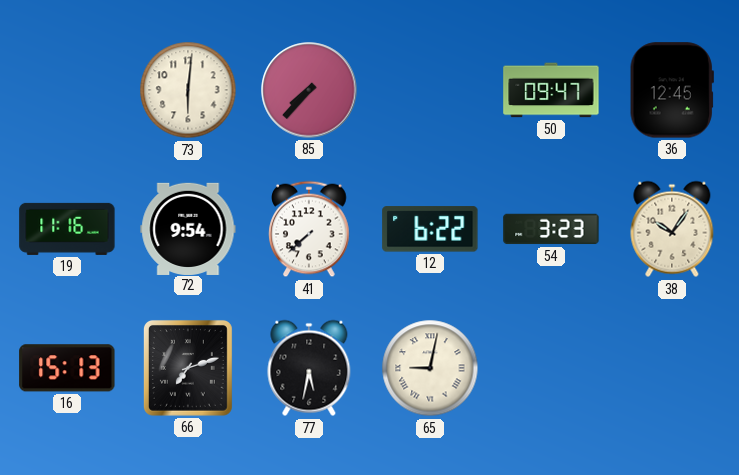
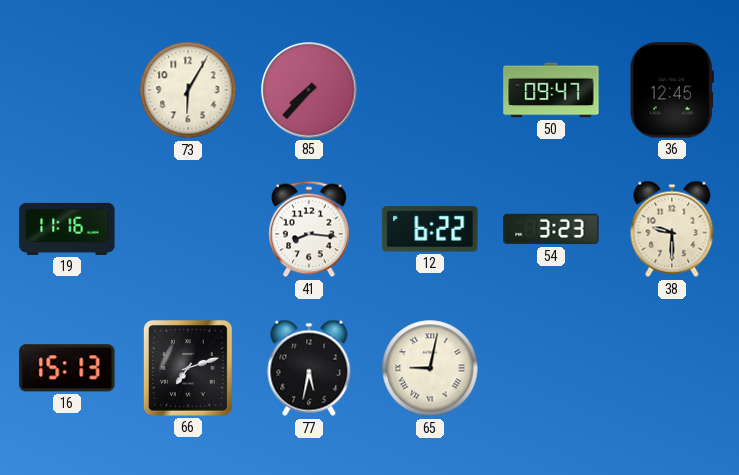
73: 6:01 -> 6:05 (188, 90)
72: 9:54 -> none (188, 228)
41: 7:38 -> 8:16 (309, 229)
38: 10:06 -> 9:30 (672, 229)
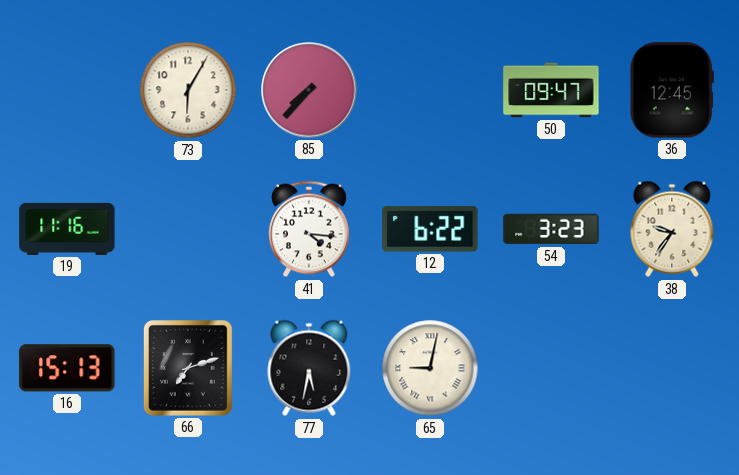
41: 8:16 -> 4:16 (309, 229)
38: 9:30 -> 9:36 (672, 229)
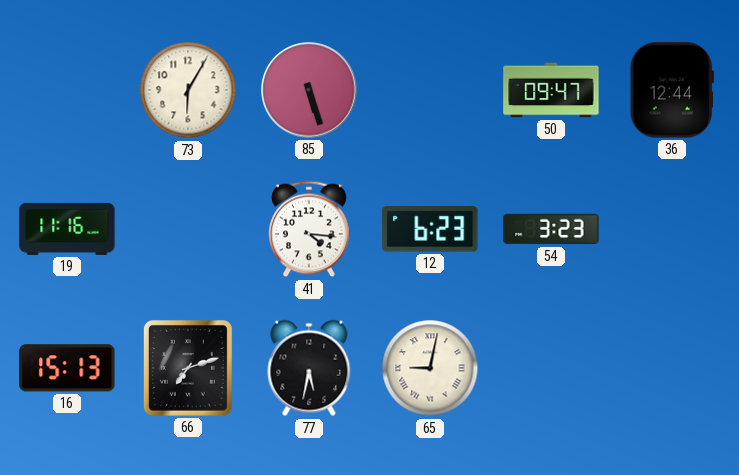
85: 7:37 -> 5:27 (309, 90)
36: 12:45 -> 12:44 (672, 90)
12: 6:22 -> 6:23 (430, 229)
38: 9:36 -> none (672, 229)
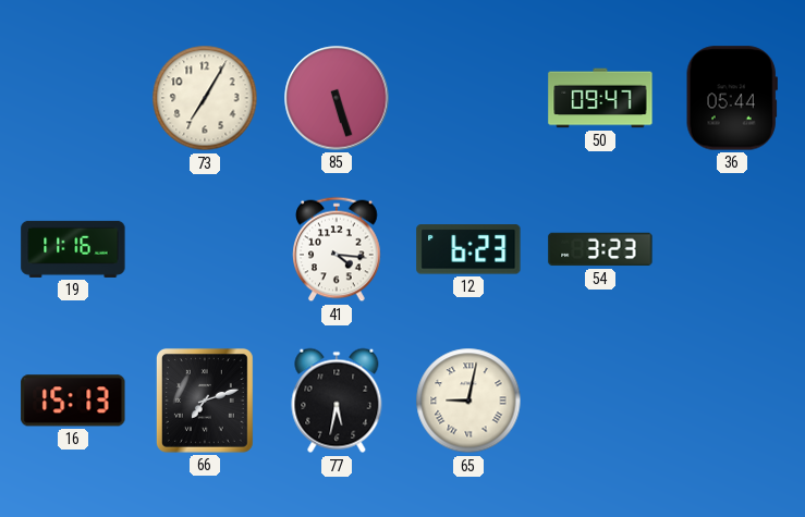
73: 6:05 -> 7:05 (205, 98)
36: 12:44 -> 05:44 (732, 98)
